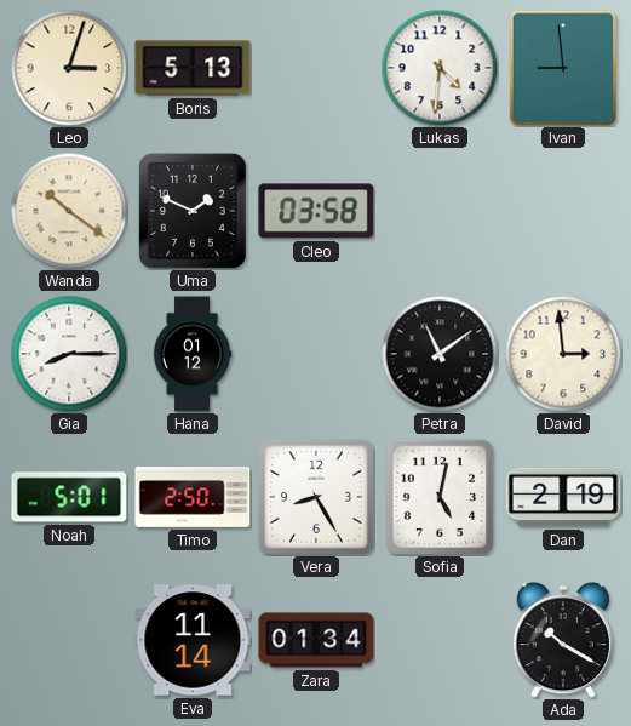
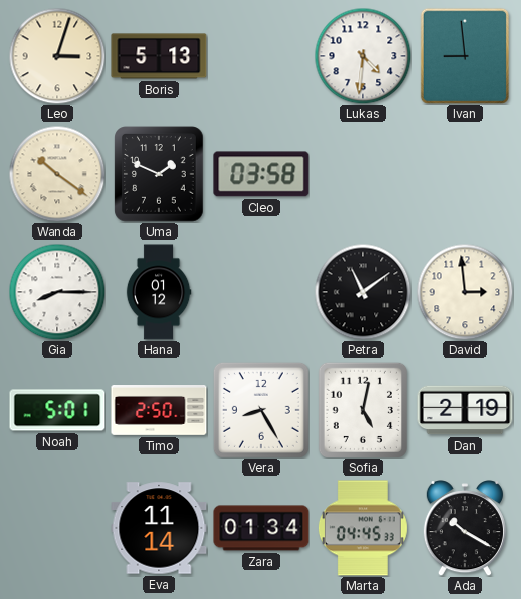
Marta: none -> 04:45 (363, 528)
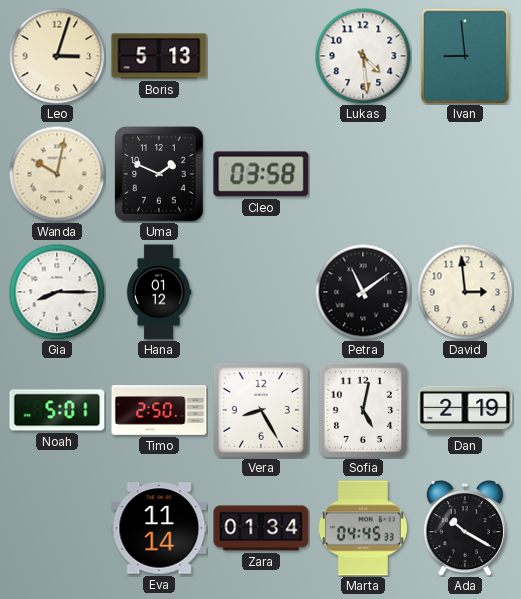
Lukas: 4:31 -> 4:29 (363, 56)
Wanda: 10:21 -> 10:02 (57, 174)
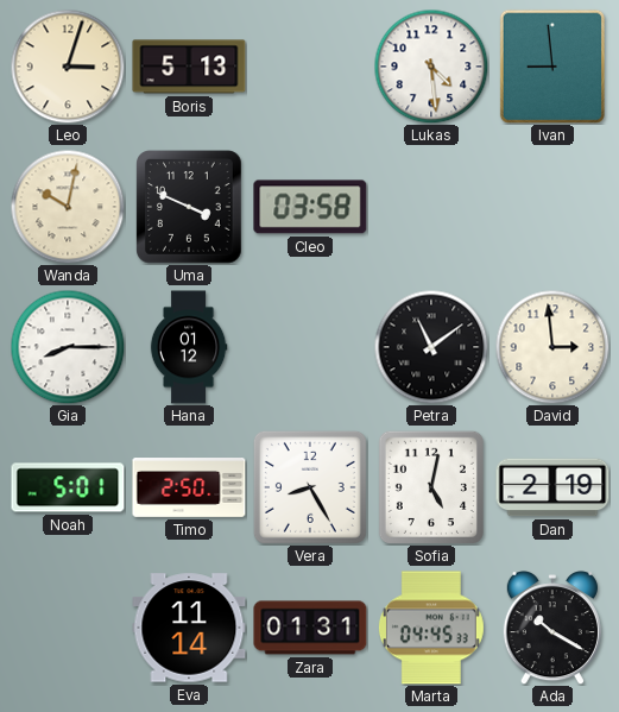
Uma: 1:49 -> 3:49 (189, 207)
Zara: 01:34 -> 01:31 (310, 628)
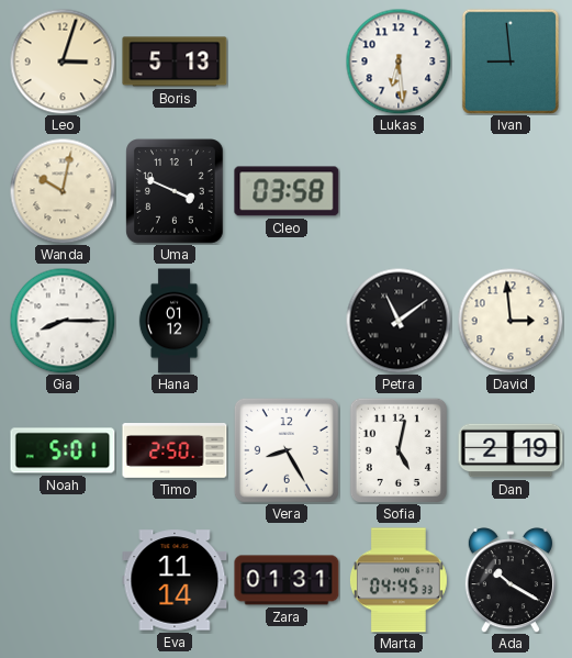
Lukas: 4:29 -> 6:29 (399, 62)
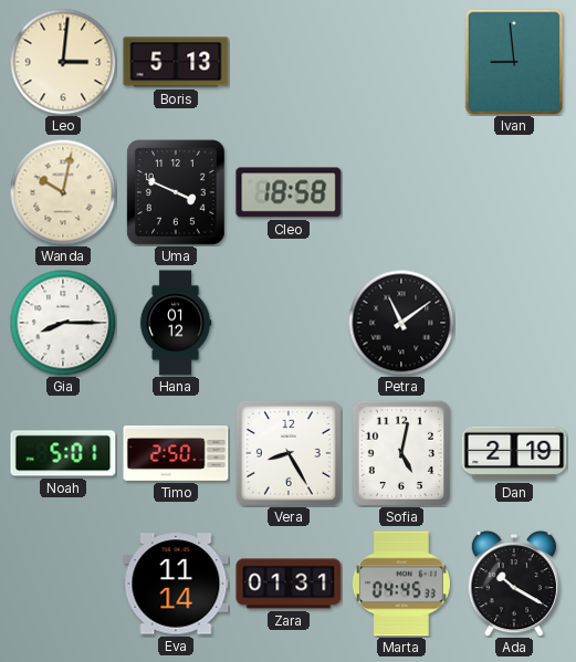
Leo: 3:03 -> 3:01 (63, 62)
Lukas: 6:29 -> none (399, 62)
Cleo: 03:58 -> 18:58 (289, 192)
David: 2:59 -> none (511, 321)
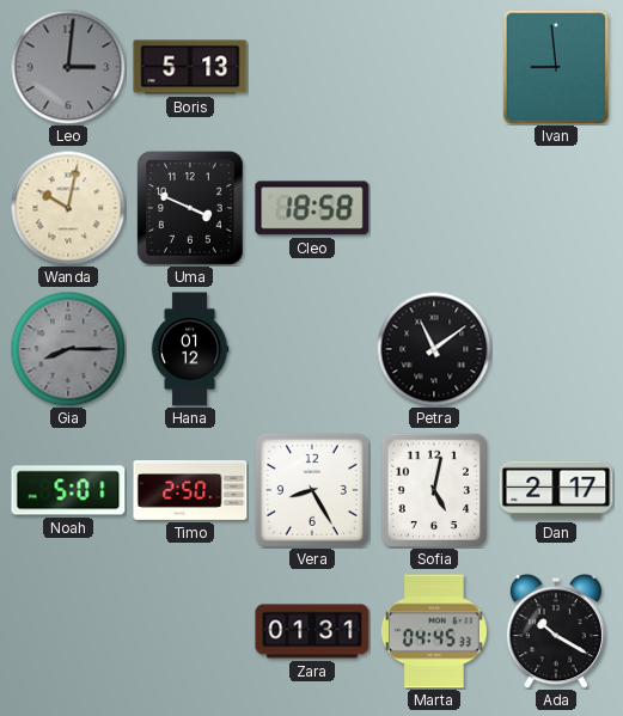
Leo dial: cream -> grey (68, 67)
Gia dial: white -> grey (68, 349)
Dan: 2:19 -> 2:17 (556, 490)
Eva: 11:14 -> none (176, 584)
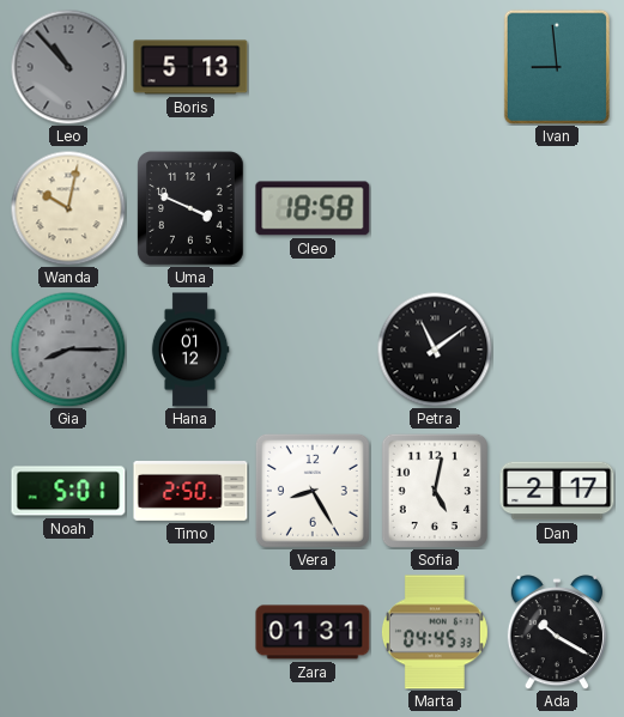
Leo: 3:01 -> 10:53 (68, 67)
